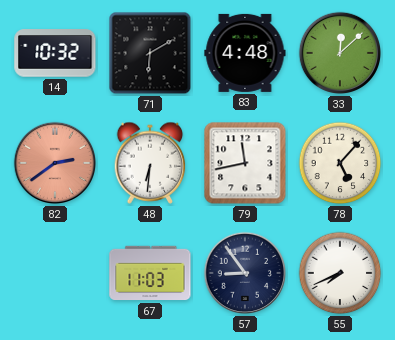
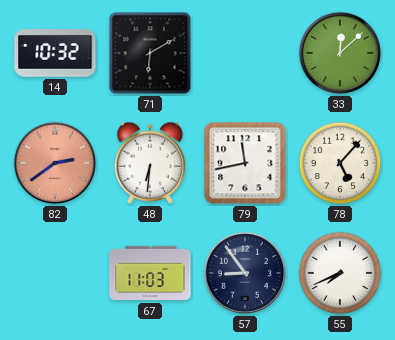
83: 4:48 -> none (245, 53)
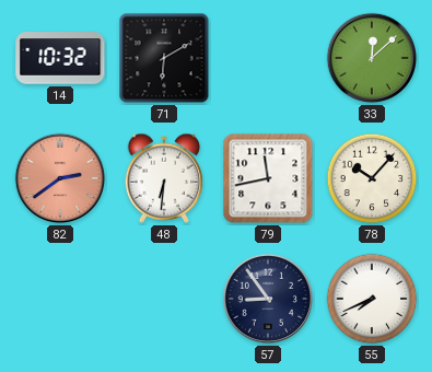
78: 5:07 -> 10:07 (372, 178)
67: 11:03 -> none (150, 273)
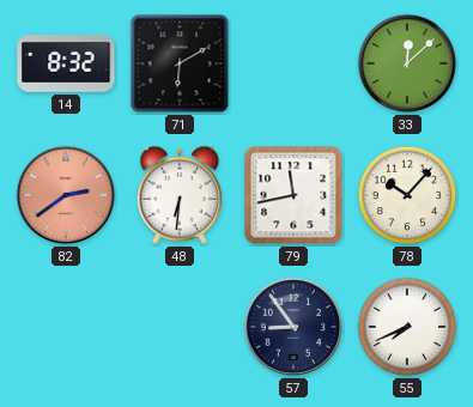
14: 10:32 -> 8:32 (66, 63)
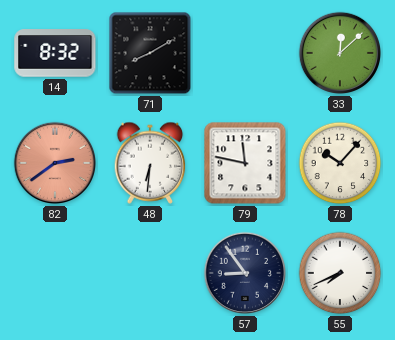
71: 6:10 -> 8:10 (150, 53)
79: 11:43 -> 11:47 (245, 163)
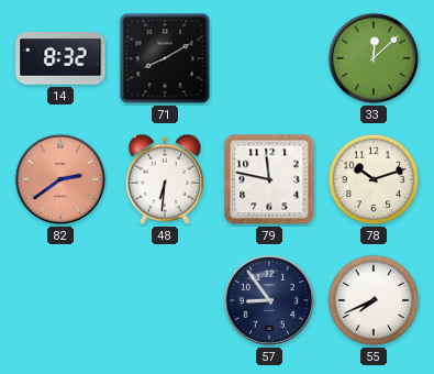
78: 10:07 -> 10:12 (374, 179)
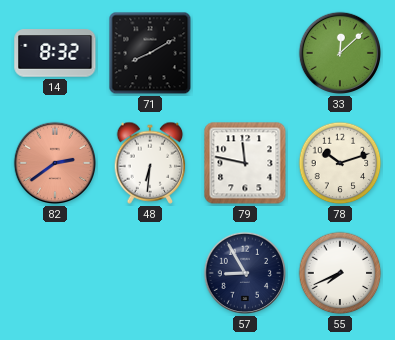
57: 8:54 -> 8:55 (245, 273)
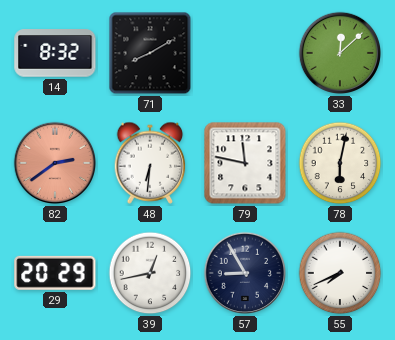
78: 10:12 -> 6:02 (340, 163)
29: none -> 20:29 (55, 273)
39: none -> 12:43 (150, 273)
